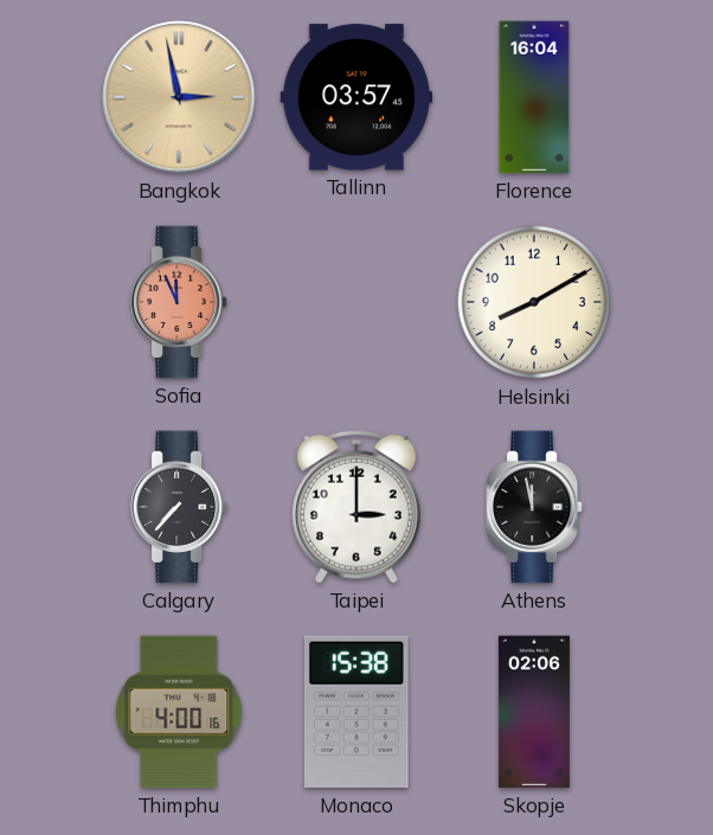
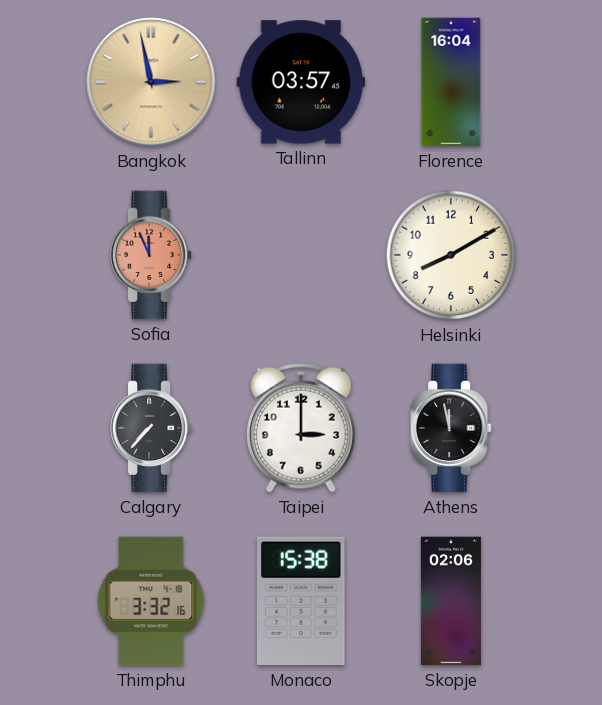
Thimphu: 4:00 -> 3:32 (151, 601)
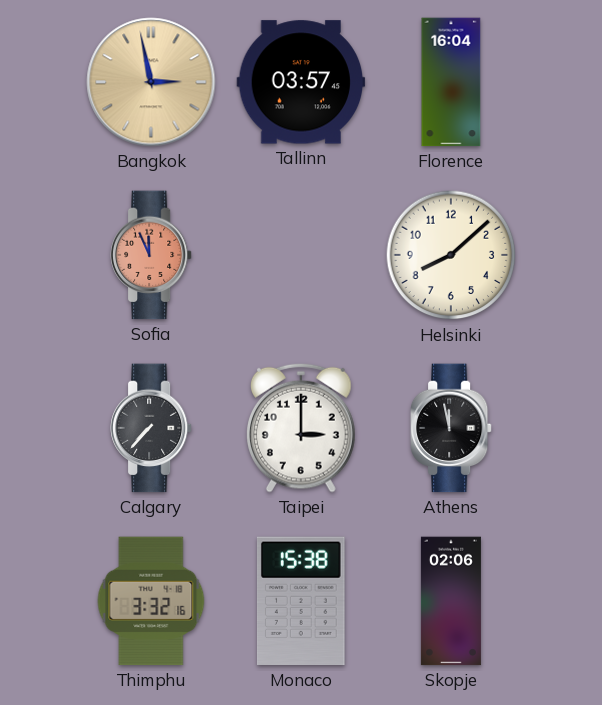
Helsinki: 8:10 -> 8:08 (451, 255)
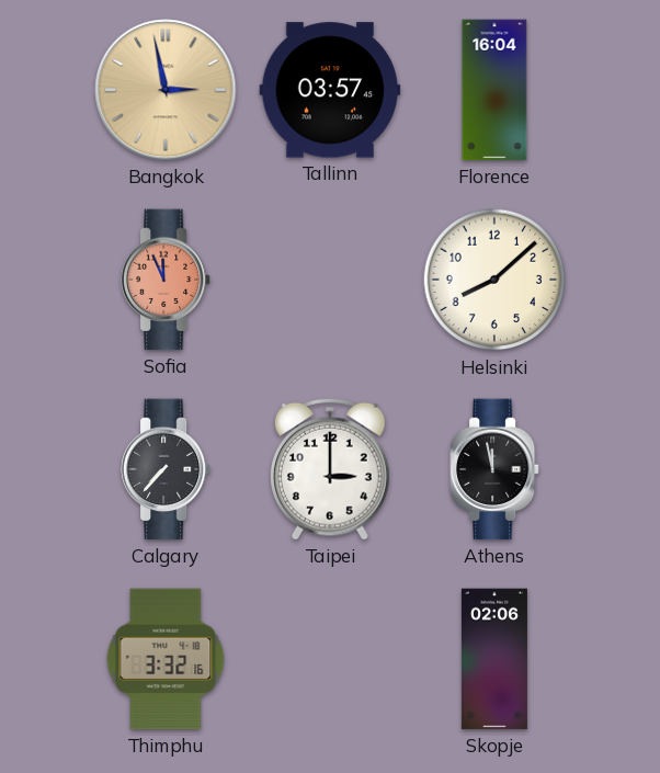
Monaco: 15:38 -> none (301, 601)
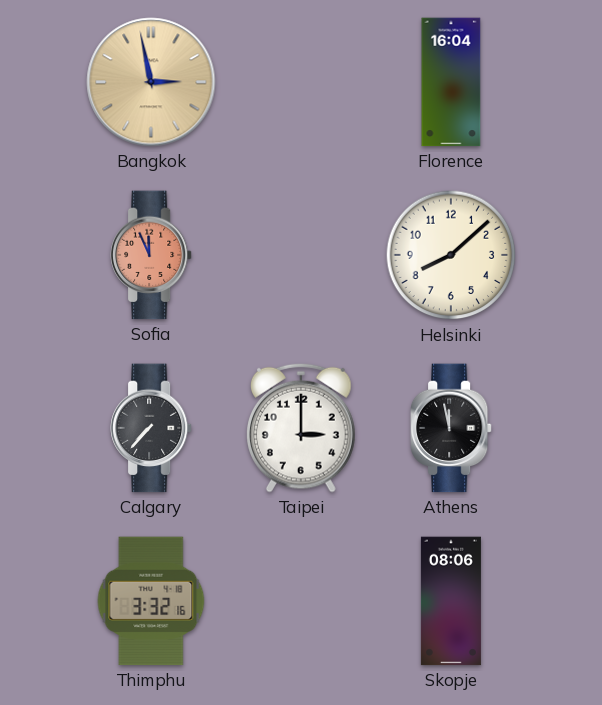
Tallinn: 03:57 -> none (330, 90)
Skopje: 02:06 -> 08:06 (451, 601)
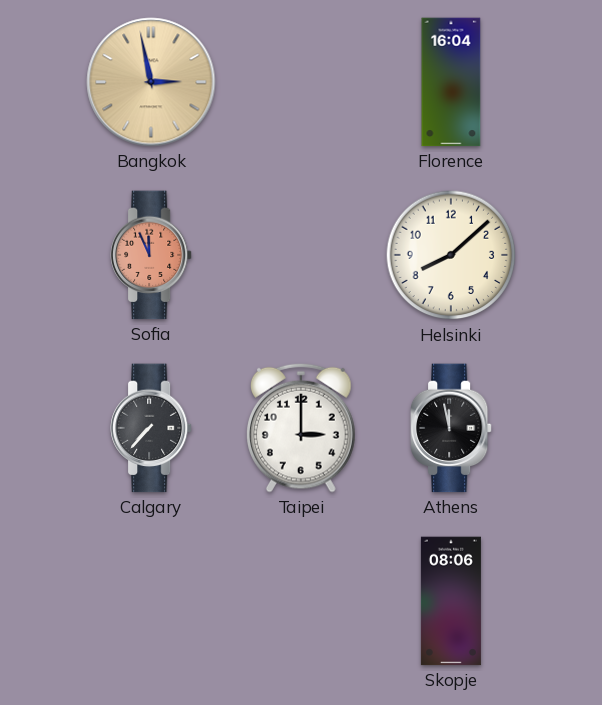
Thimphu: 3:32 -> none (151, 601)
